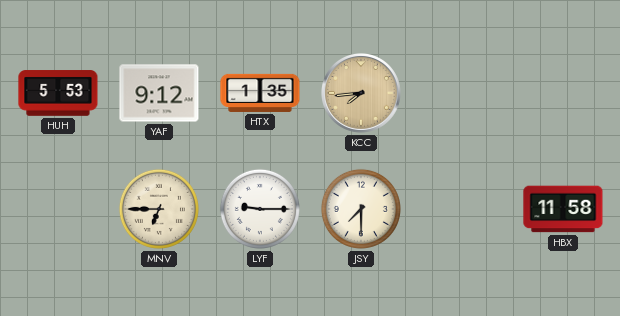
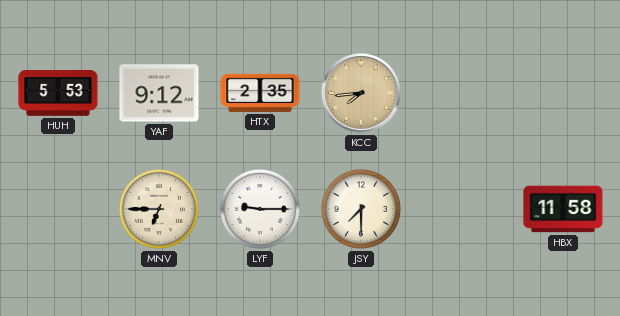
HTX: 1:35 -> 2:35 (260, 93)
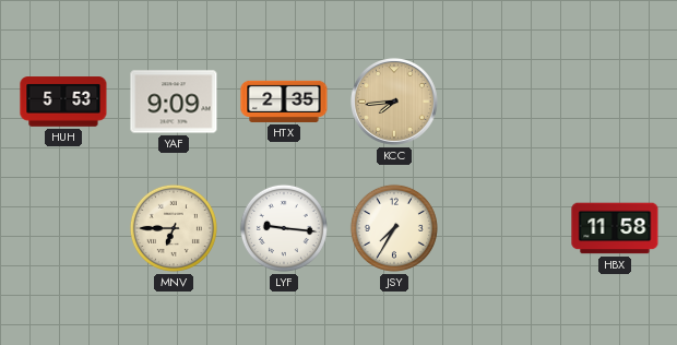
YAF: 9:12 -> 9:09 (174, 102)
LYF: 9:15 -> 9:16 (284, 228)
JSY: 7:30 -> 7:35 (394, 228)
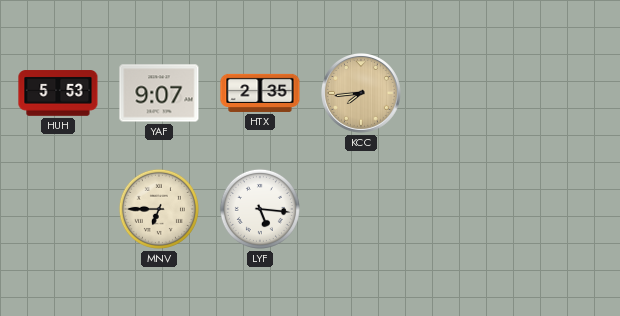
YAF: 9:09 -> 9:07 (159, 93)
LYF: 9:16 -> 5:16 (260, 209)
JSY: 7:35 -> none (394, 228)
HBX: 11:58 -> none (615, 228)
